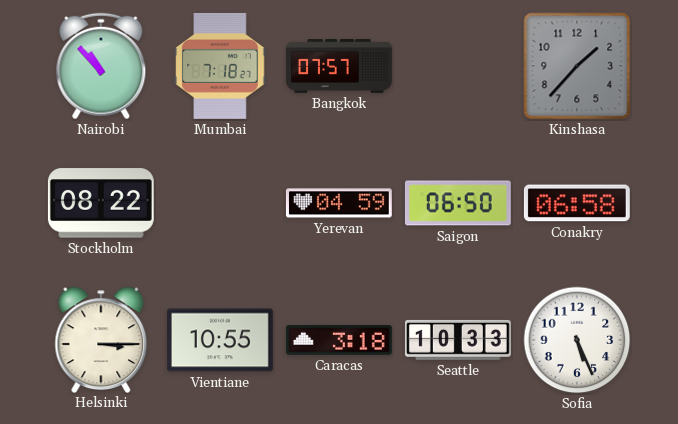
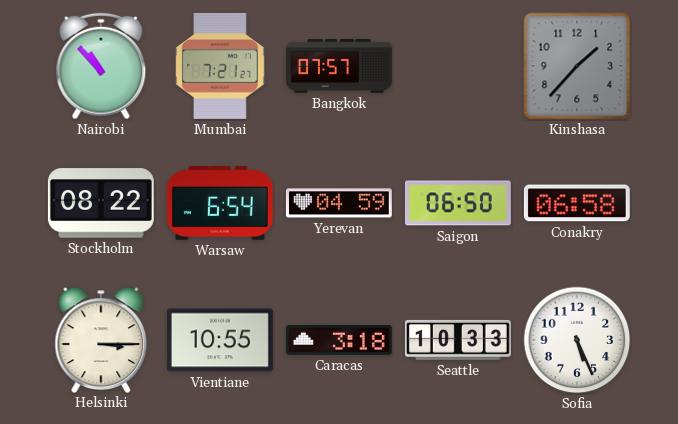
Mumbai: 7:18 -> 7:21 (220, 66)
Warsaw: none -> 6:54 (220, 203)
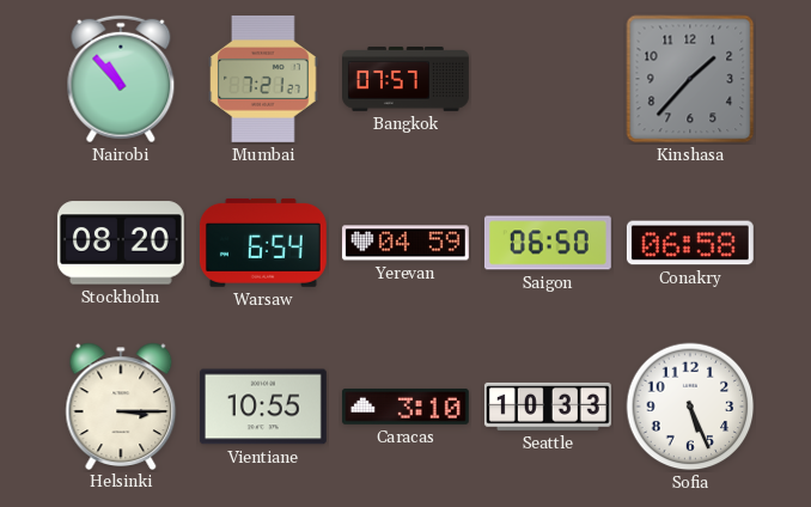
Stockholm: 08:22 -> 08:20 (121, 243)
Caracas: 3:18 -> 3:10 (405, 407)
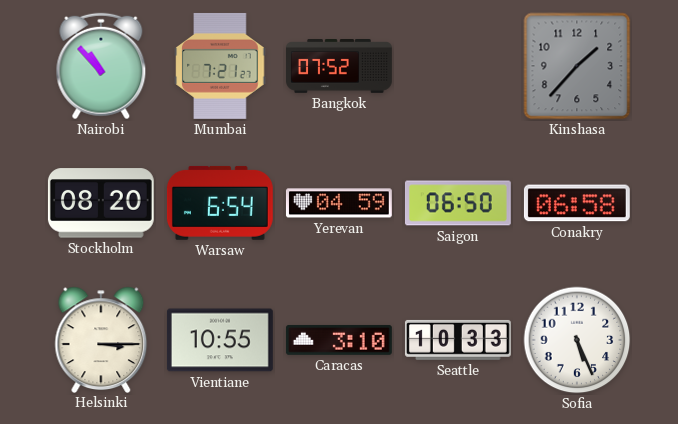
Bangkok: 07:57 -> 07:52 (340, 67)
